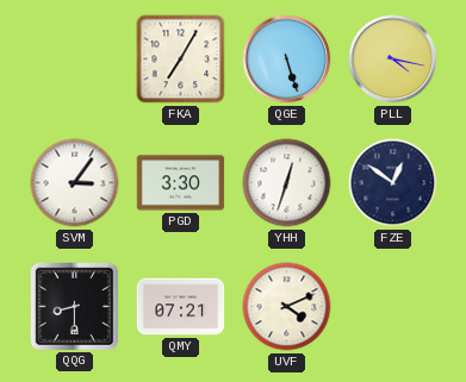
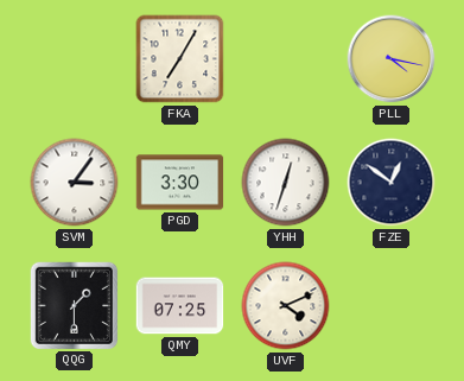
QGE: 5:27 -> none (287, 60)
QQG: 8:30 -> 1:30 (74, 305)
QMY: 07:21 -> 07:25 (180, 306)
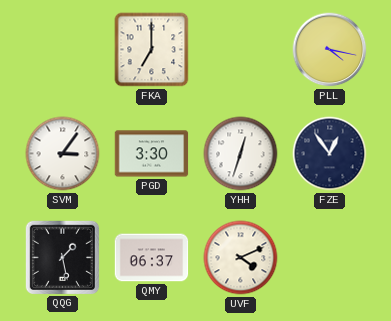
FKA: 7:05 -> 7:00 (152, 50)
FZE: 12:51 -> 12:54 (330, 154)
QQG: 1:30 -> 1:28 (62, 257)
QMY: 07:25 -> 06:37 (152, 258)
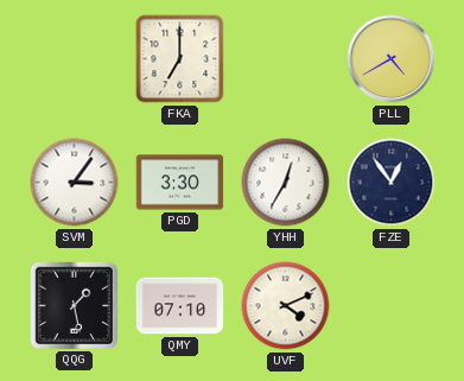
PLL: 4:17 -> 4:40 (392, 59)
YHH: 12:33 -> 12:35 (286, 183)
QMY: 06:37 -> 07:10 (180, 306)
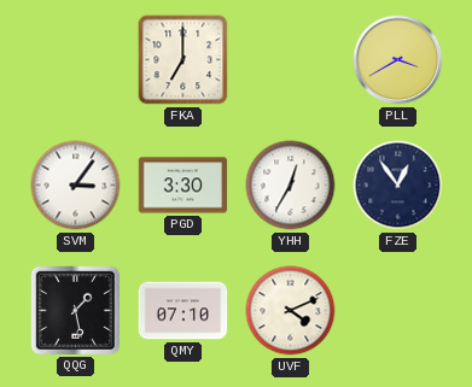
PLL: 4:40 -> 3:40 (398, 60)
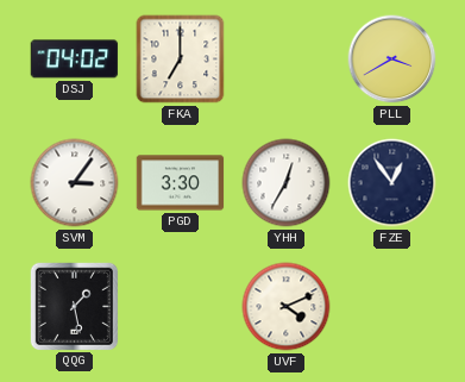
DSJ: none -> 04:02 (75, 60)
QMY: 07:10 -> none (183, 311)
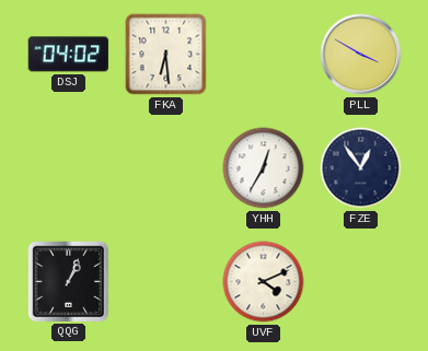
FKA: 7:00 -> 6:29 (166, 55)
PLL: 3:40 -> 3:50 (361, 55)
SVM: 3:06 -> none (75, 183)
PGD: 3:30 -> none (181, 183)
QQG: 1:28 -> 1:04 (68, 281)
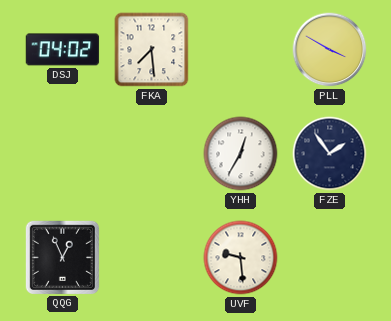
FKA: 6:29 -> 7:29 (152, 50)
FZE: 12:54 -> 1:54 (330, 154)
QQG: 1:04 -> 12:56 (62, 257)
UVF: 4:11 -> 9:29 (241, 258)
